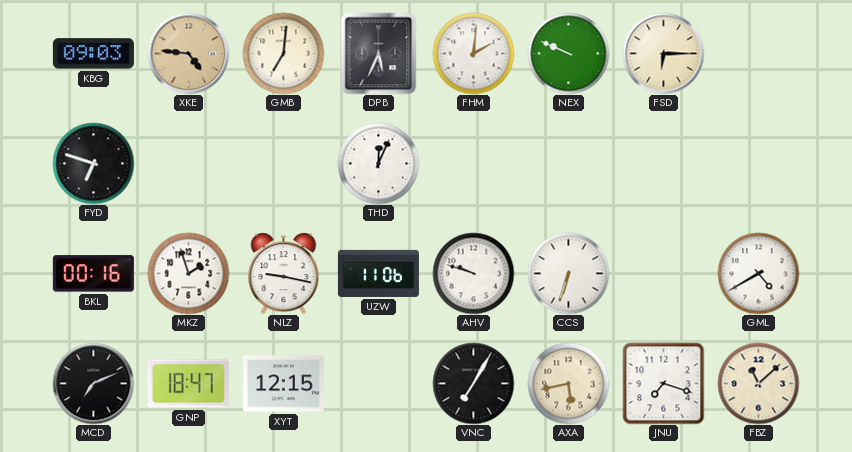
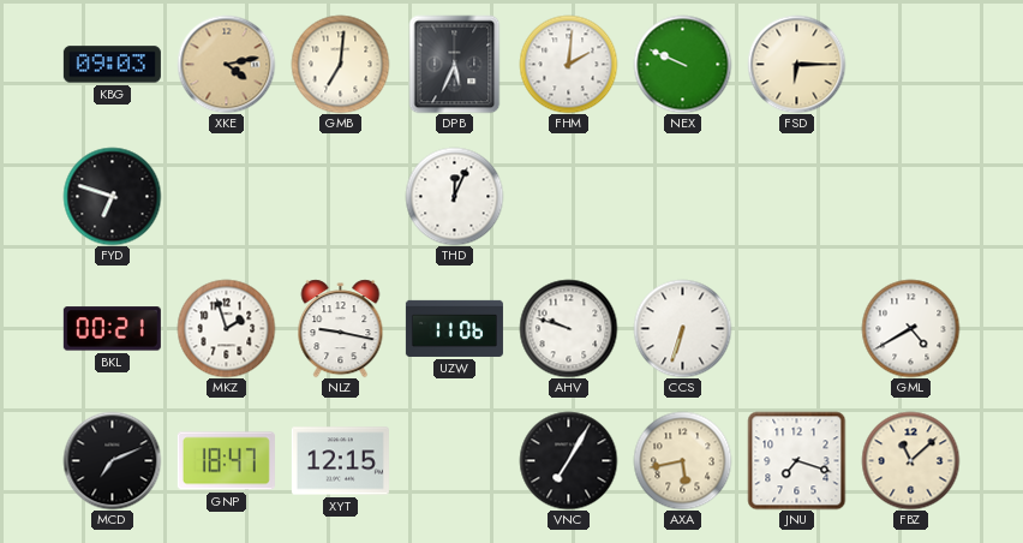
XKE: 4:46 -> 4:13 (226, 64)
BKL: 00:16 -> 00:21 (112, 329)
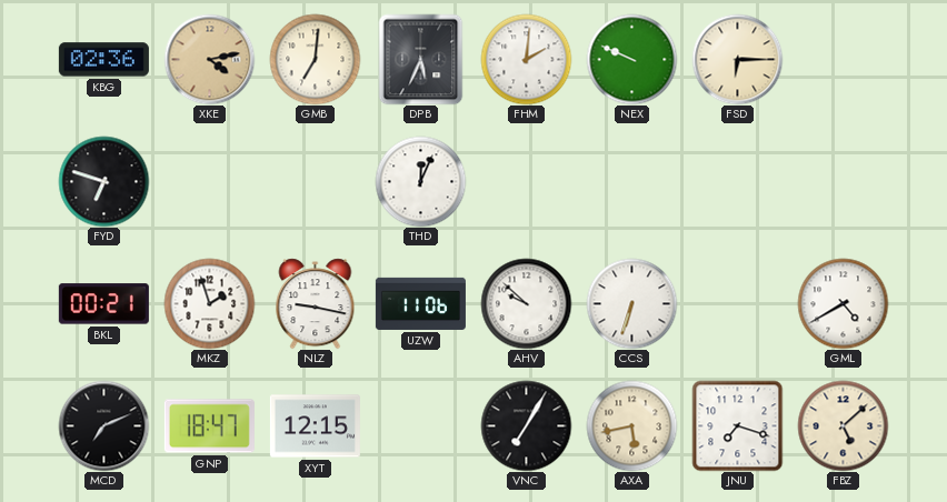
KBG: 09:03 -> 02:36 (103, 60)
AHV: 9:48 -> 9:52 (526, 303)
FBZ: 11:08 -> 5:08 (843, 425)
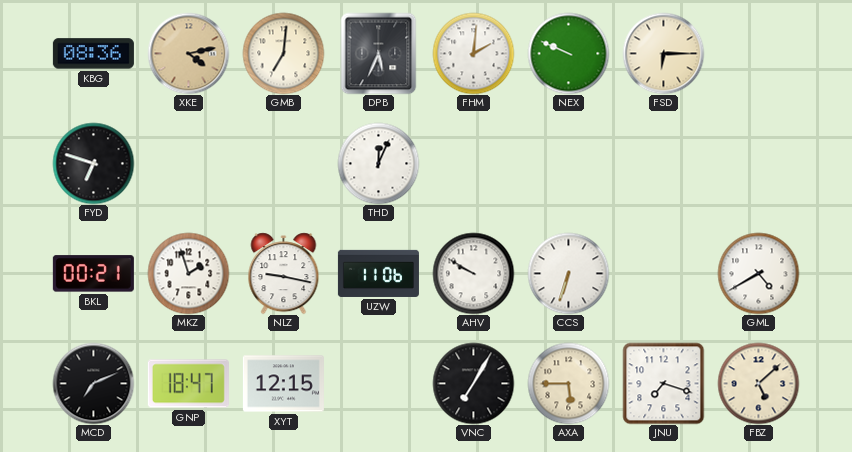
KBG: 02:36 -> 08:36 (93, 54)
AHV: 9:52 -> 9:50 (473, 273)
AXA: 5:43 -> 5:45 (568, 383)
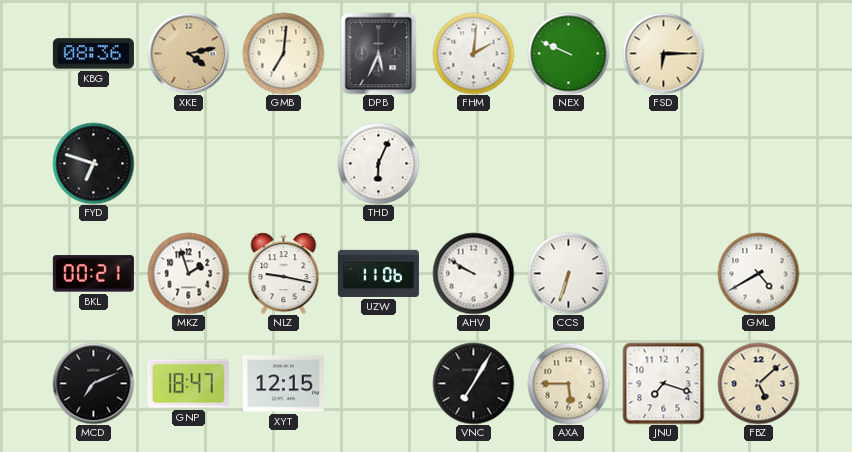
THD: 12:04 -> 6:04 (378, 163)
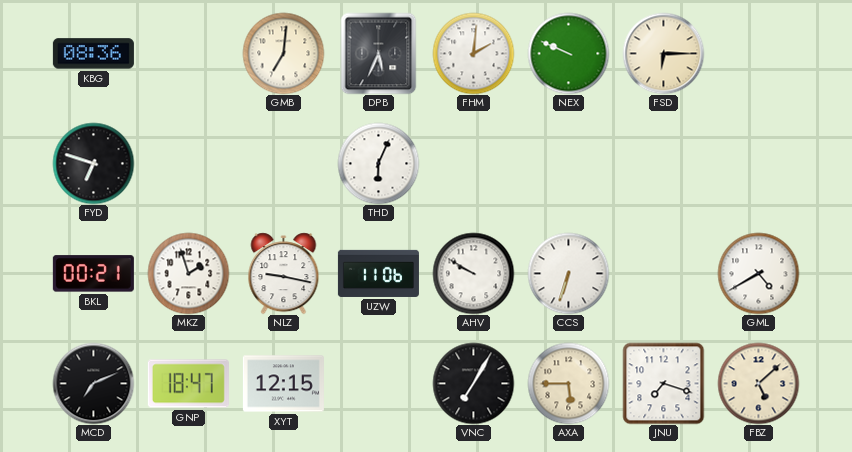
XKE: 4:13 -> none (188, 53)
